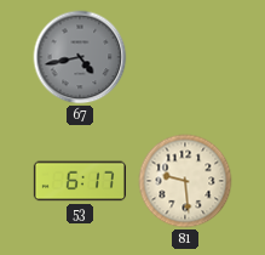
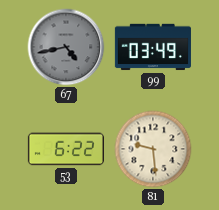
99: none -> 03:49 (153, 47)
53: 6:17 -> 6:22 (66, 149)
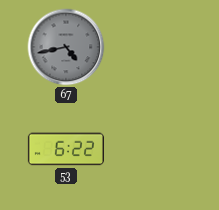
99: 03:49 -> none (153, 47)
81: 9:29 -> none (153, 149)
